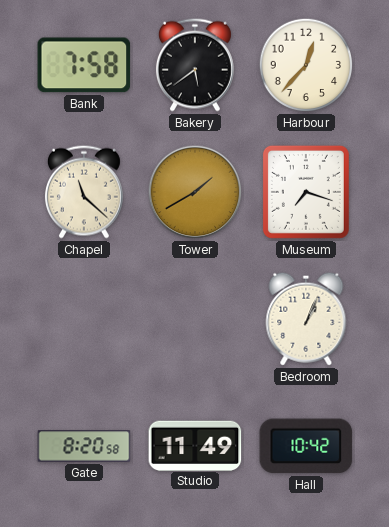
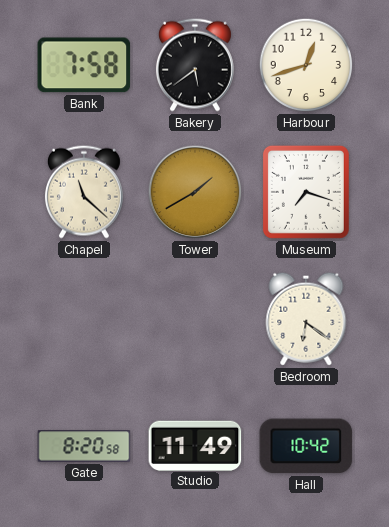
Harbour: 12:37 -> 12:42 (306, 65)
Bedroom: 1:04 -> 6:21 (306, 319)
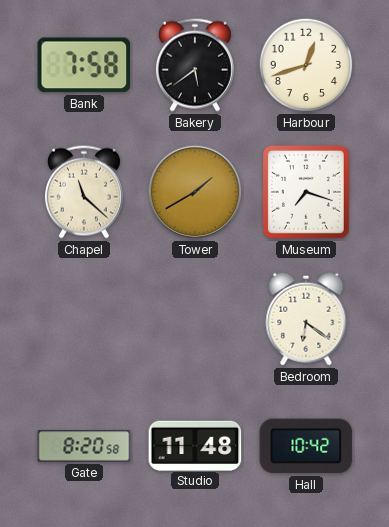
Studio: 11:49 -> 11:48 (195, 445)
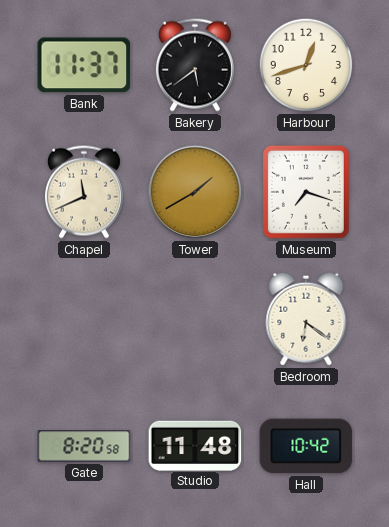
Bank: 7:58 -> 11:37 (84, 65)
Chapel: 11:22 -> 11:41 (84, 192)
